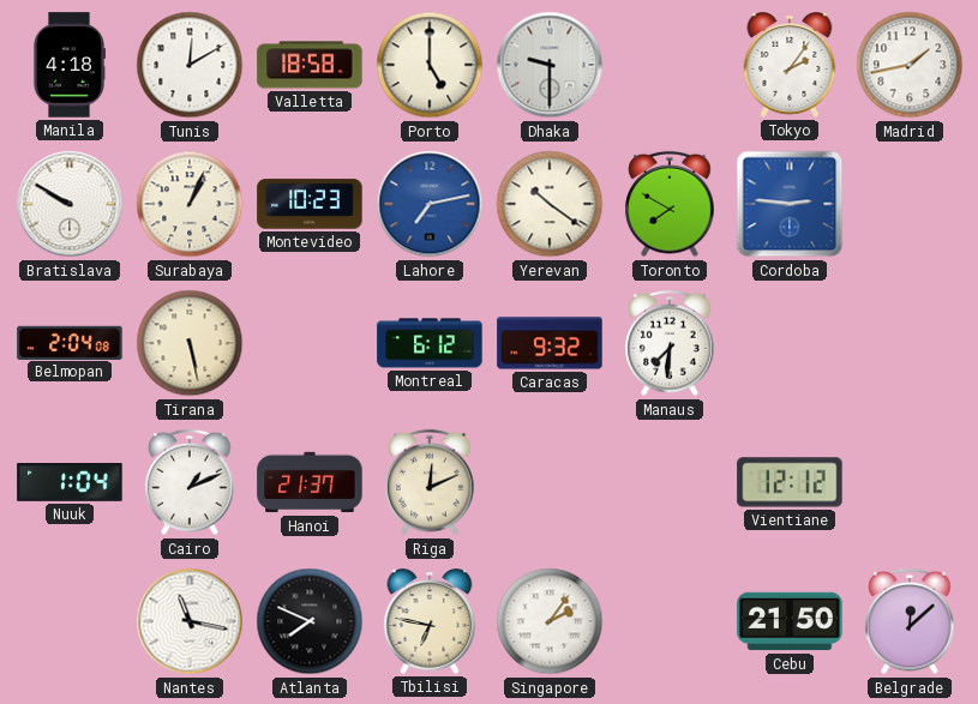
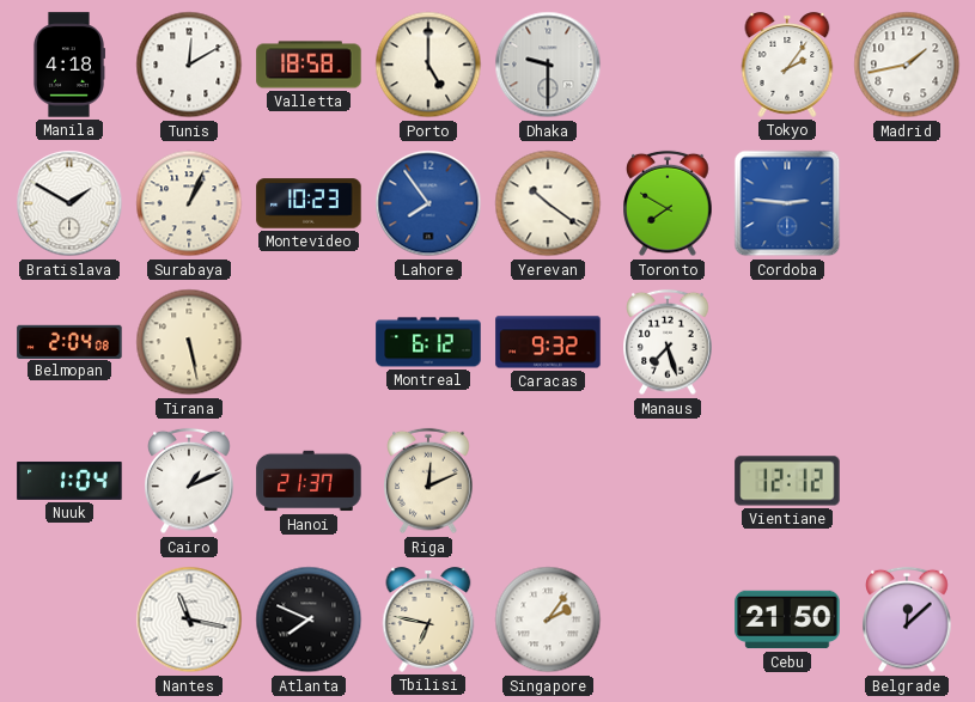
Bratislava: 9:50 -> 1:50 (69, 203)
Lahore: 7:13 -> 7:54 (428, 203)
Manaus: 7:31 -> 7:27 (668, 342)
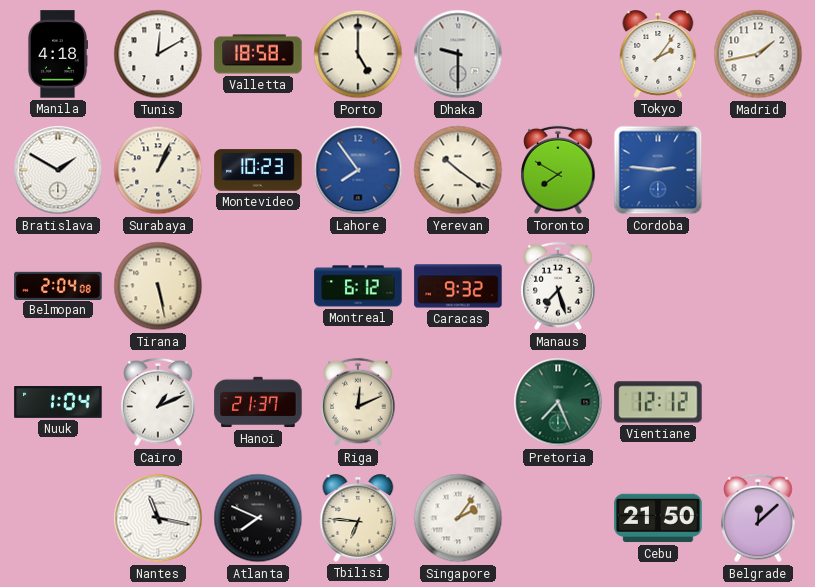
Pretoria: none -> 7:26 (558, 402)
Tbilisi: 6:47 -> 6:46 (358, 518)
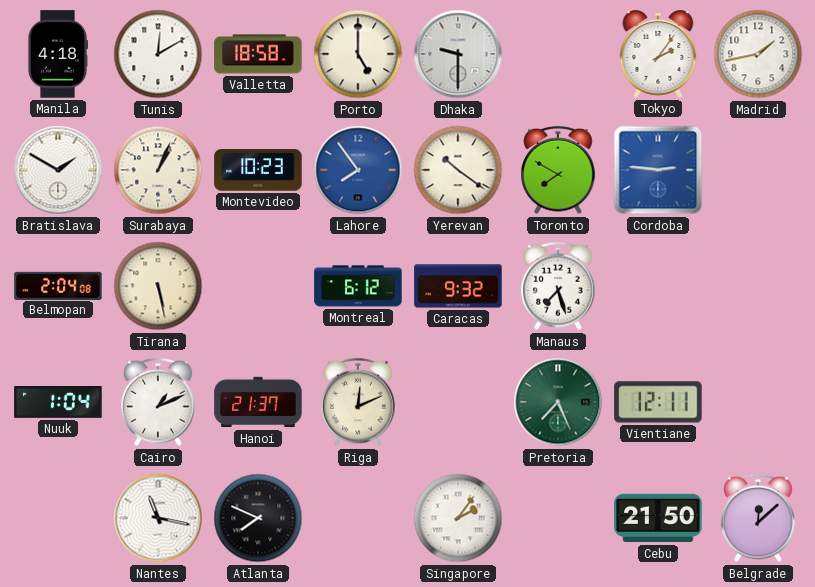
Vientiane: 12:12 -> 12:11 (658, 402)
Tbilisi: 6:46 -> none (358, 518)
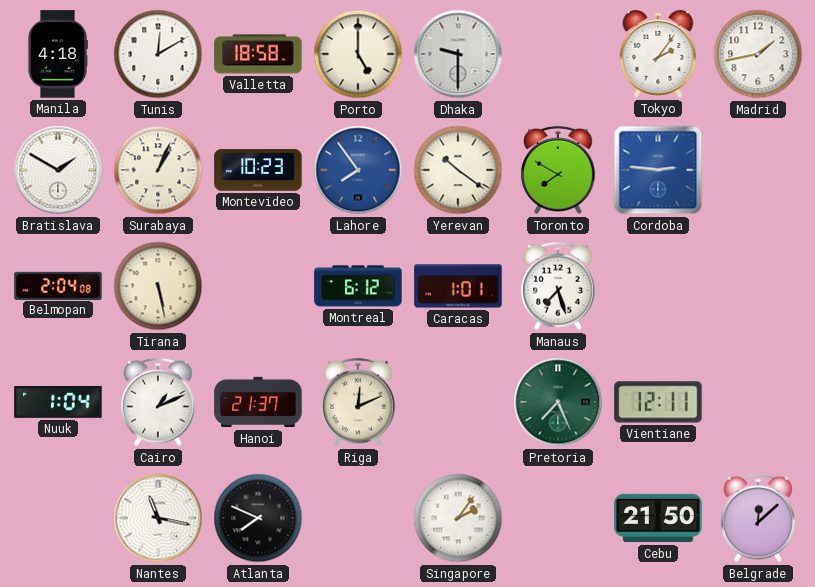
Caracas: 9:32 -> 1:01 (458, 286)
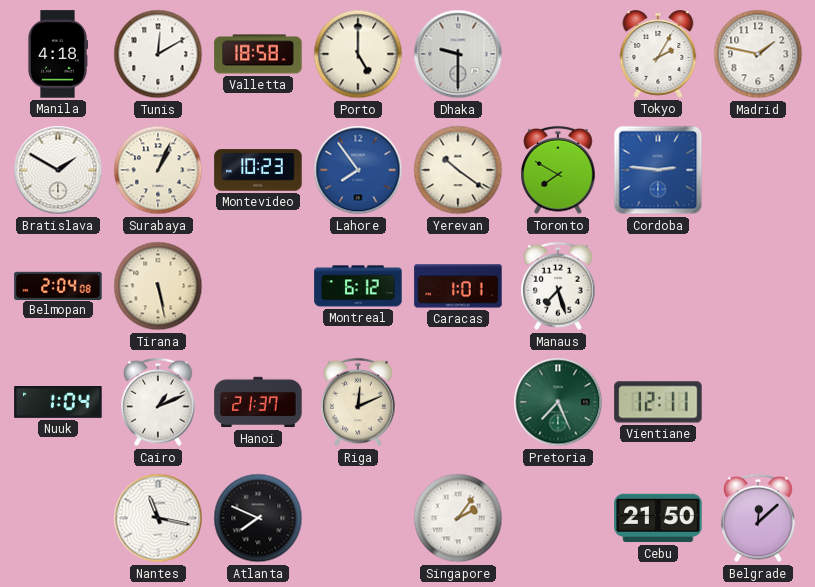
Tokyo: 2:06 -> 2:05 (658, 54)
Madrid: 1:43 -> 1:47 (758, 54)
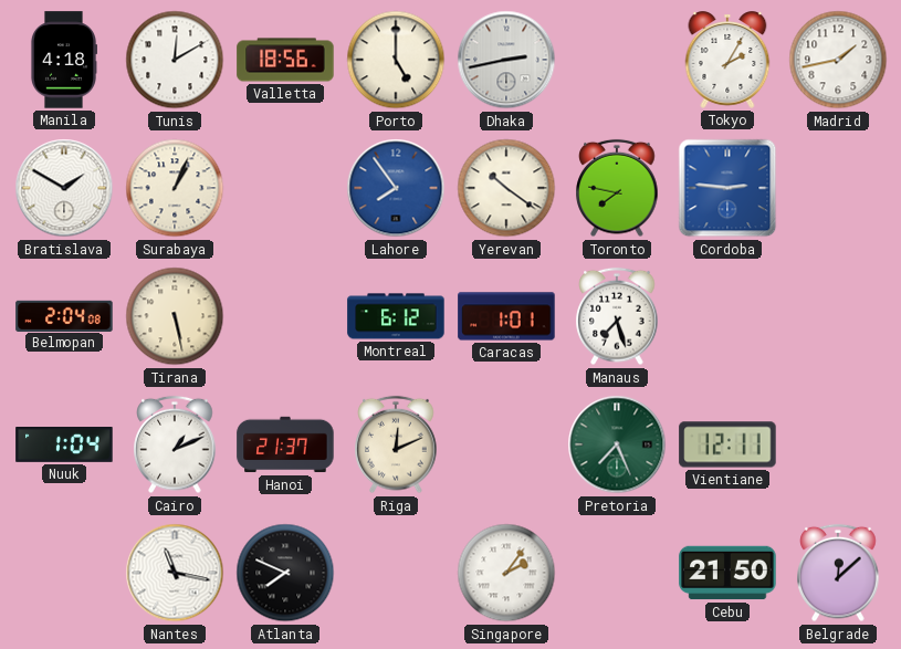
Valletta: 18:58 -> 18:56 (285, 60)
Dhaka: 9:30 -> 2:43 (506, 60)
Madrid: 1:47 -> 1:43 (838, 60)
Montevideo: 10:23 -> none (258, 170)
Toronto: 7:50 -> 7:47 (617, 188)
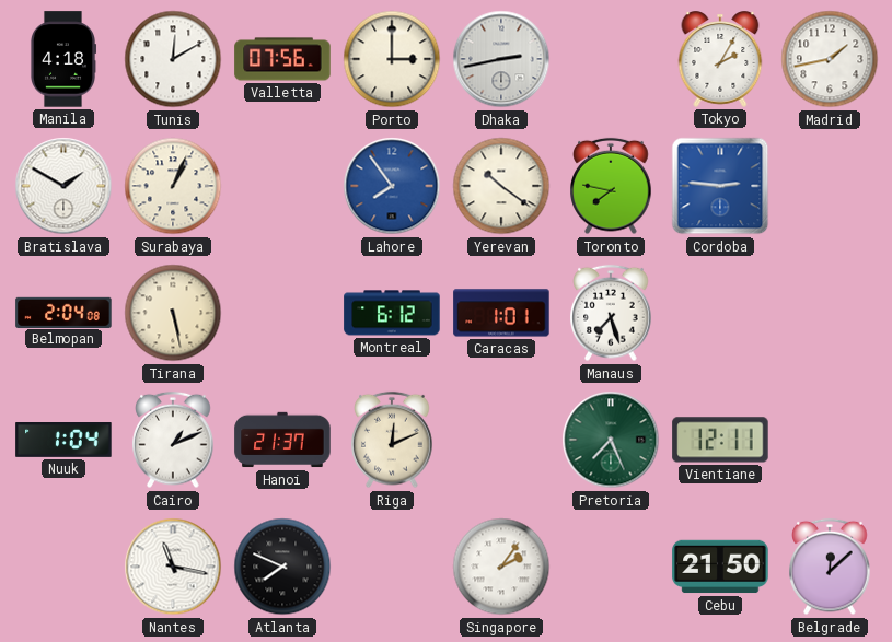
Valletta: 18:56 -> 07:56 (282, 59)
Porto: 5:00 -> 3:00 (392, 59)
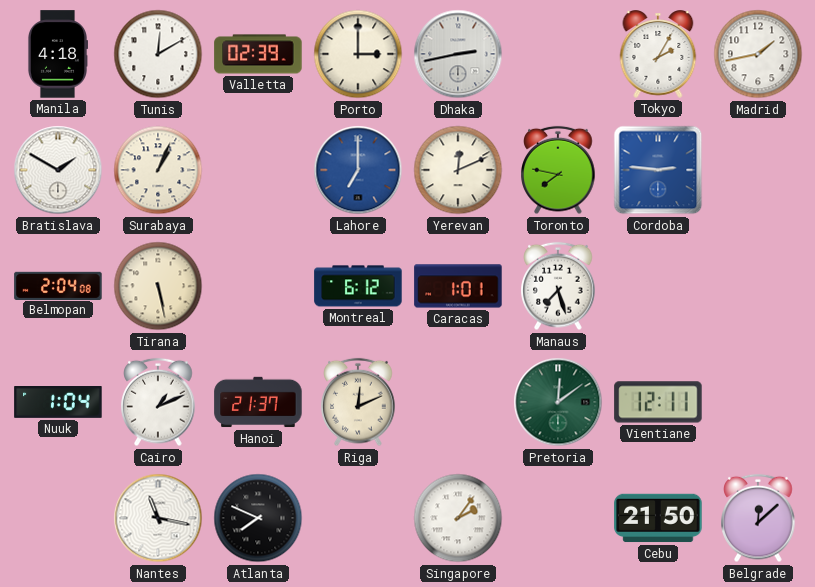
Valletta: 07:56 -> 02:39 (258, 54)
Lahore: 7:54 -> 7:00 (358, 170)
Yerevan: 10:21 -> 12:11 (458, 170)
Pretoria: 7:26 -> 12:09 (558, 402)
